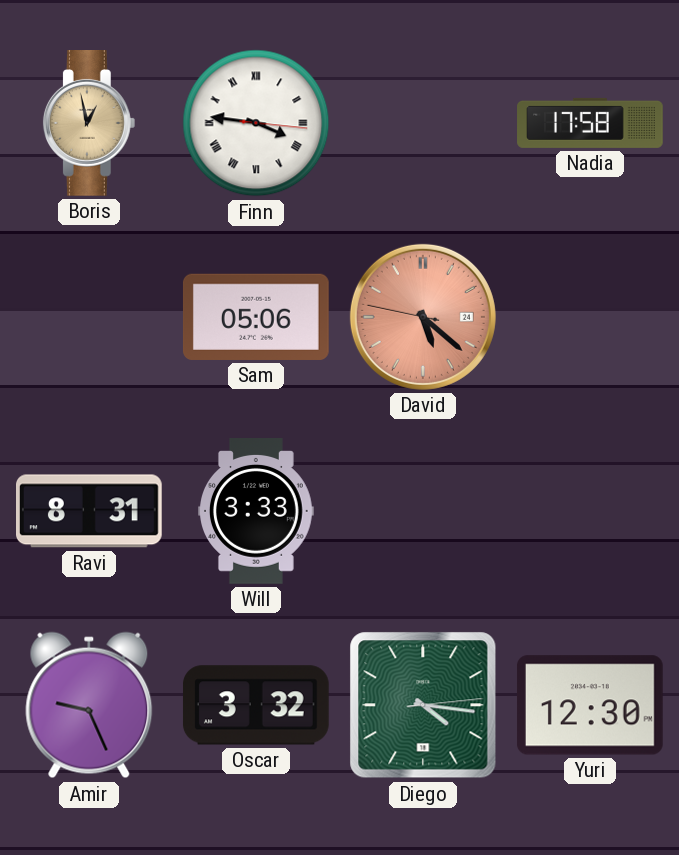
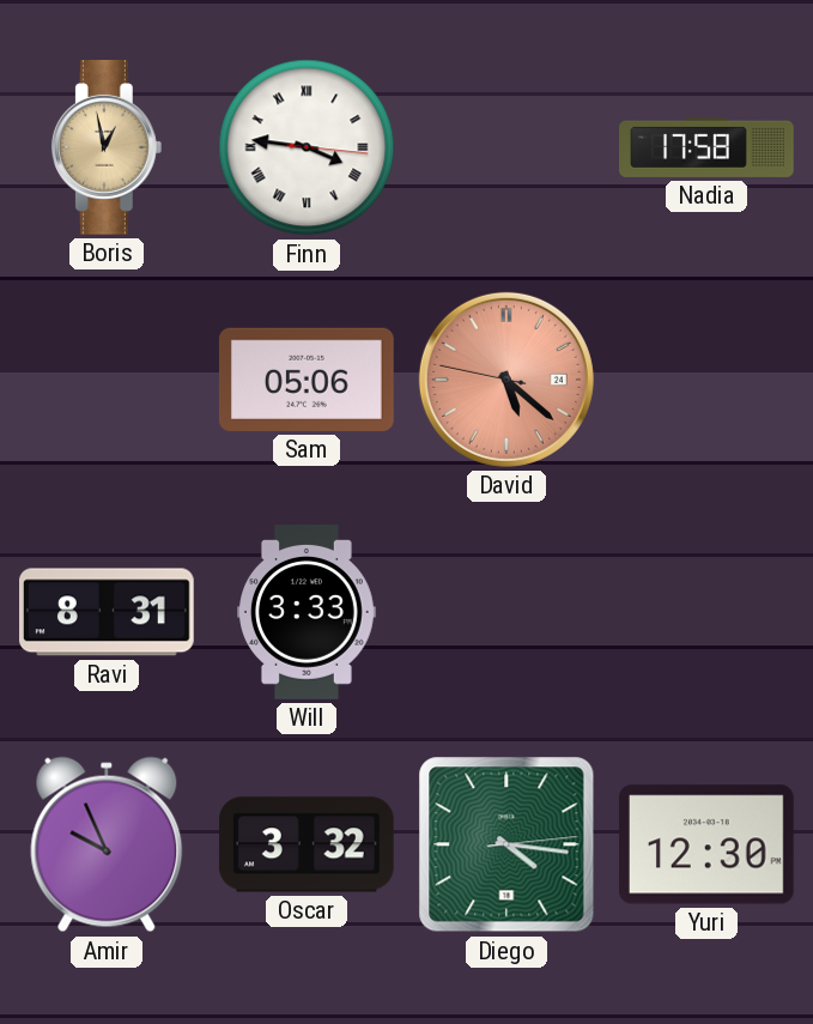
Amir: 9:26 -> 9:56 (107, 844)
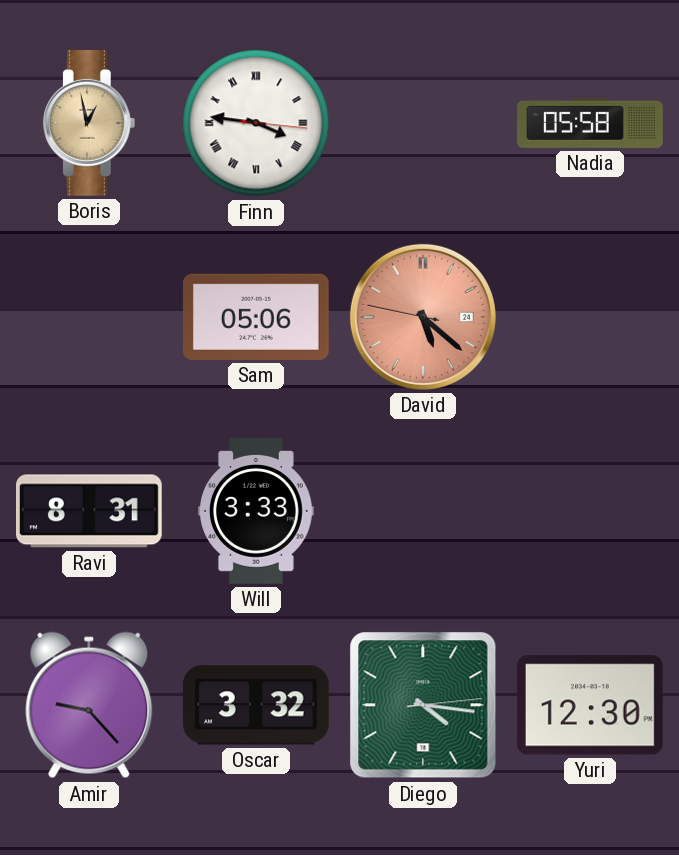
Nadia: 17:58 -> 05:58 (590, 123)
Amir: 9:56 -> 9:23 (89, 705)
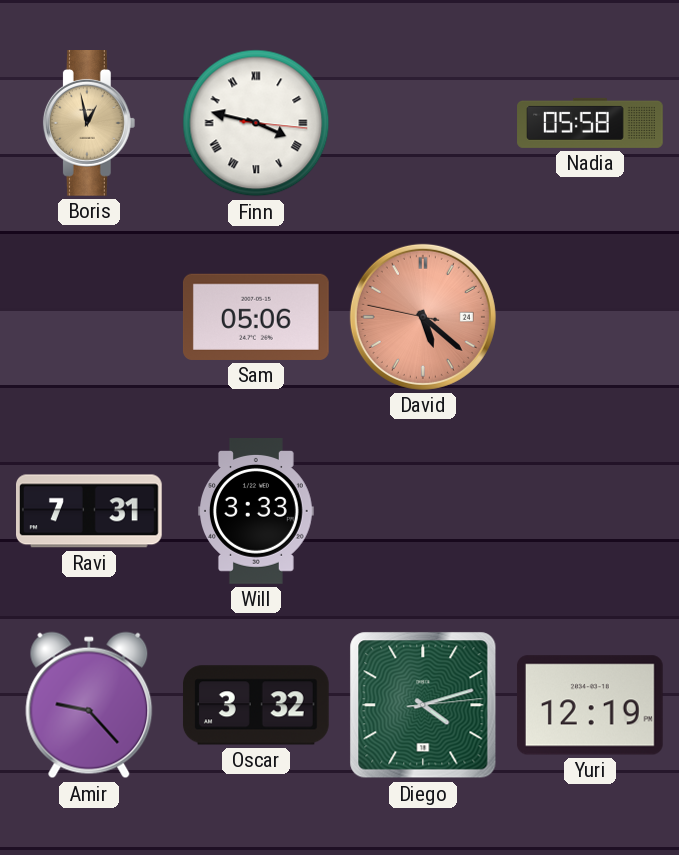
Finn: 3:46 -> 3:47 (256, 123)
Ravi: 8:31 -> 7:31 (90, 511)
Diego: 4:16 -> 4:12 (423, 705)
Yuri: 12:30 -> 12:19 (590, 705)
